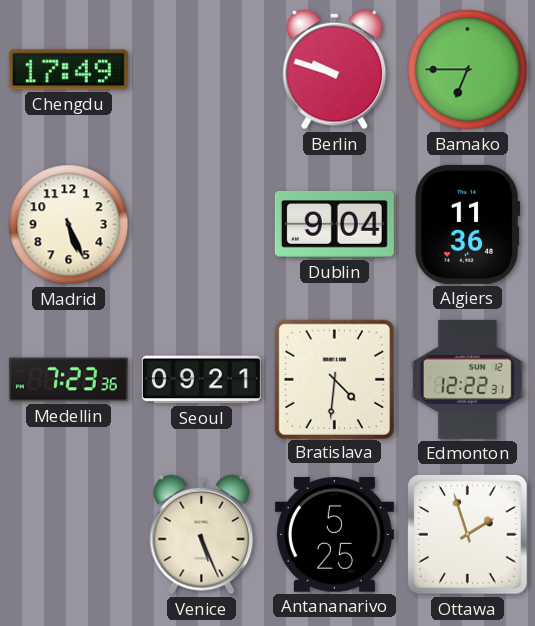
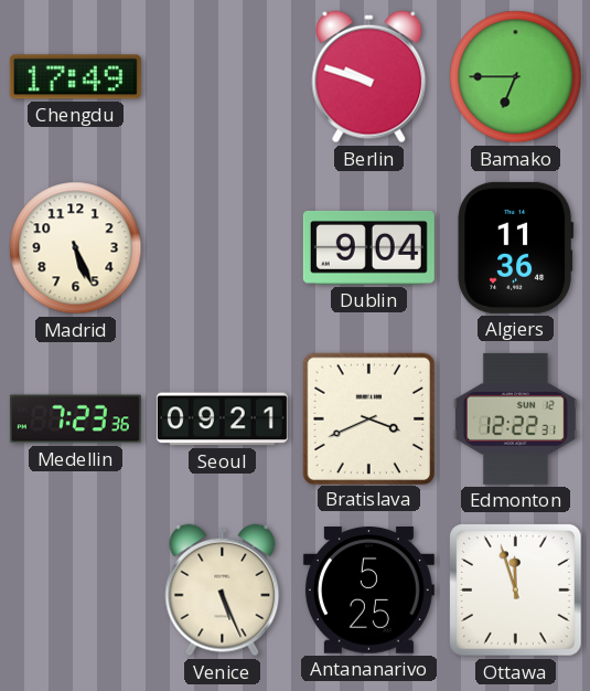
Bratislava: 4:31 -> 3:41 (368, 418)
Ottawa: 1:57 -> 11:57 (516, 591)
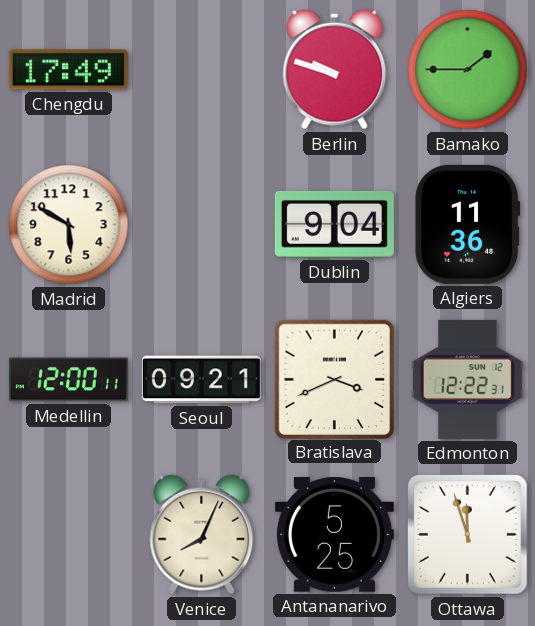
Bamako: 6:45 -> 1:45 (468, 70)
Madrid: 5:26 -> 5:50 (69, 225)
Medellin: 7:23 -> 12:00 (68, 380)
Venice: 5:26 -> 8:04 (202, 535)
